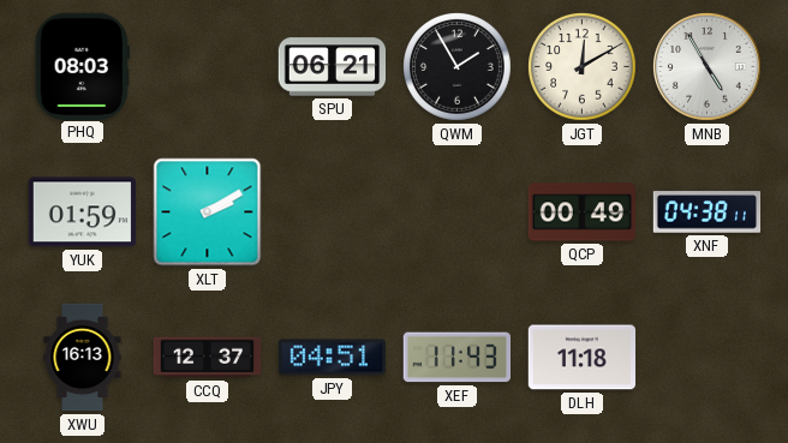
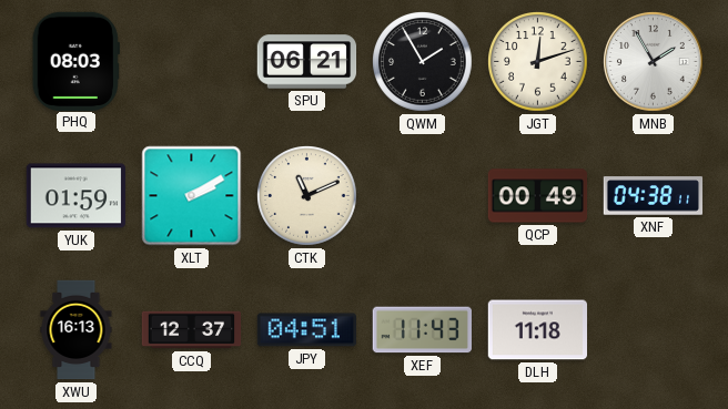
JGT: 12:10 -> 12:12 (538, 62)
MNB: 4:55 -> 1:55 (654, 62)
CTK: none -> 11:11 (307, 196)
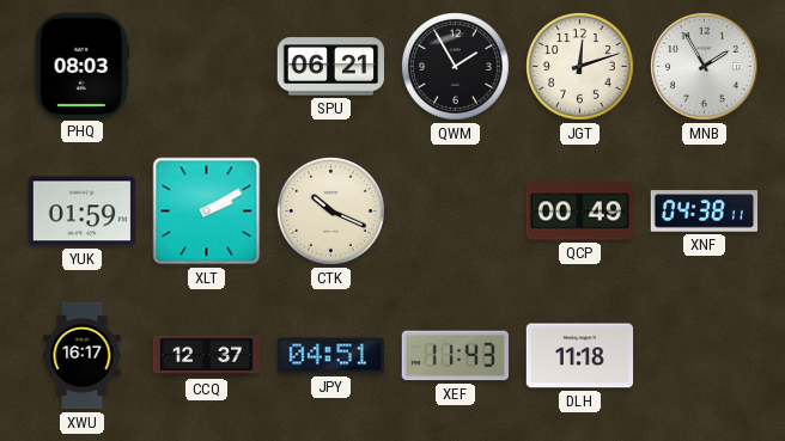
CTK: 11:11 -> 10:19 (331, 212)
XWU: 16:13 -> 16:17 (83, 356)
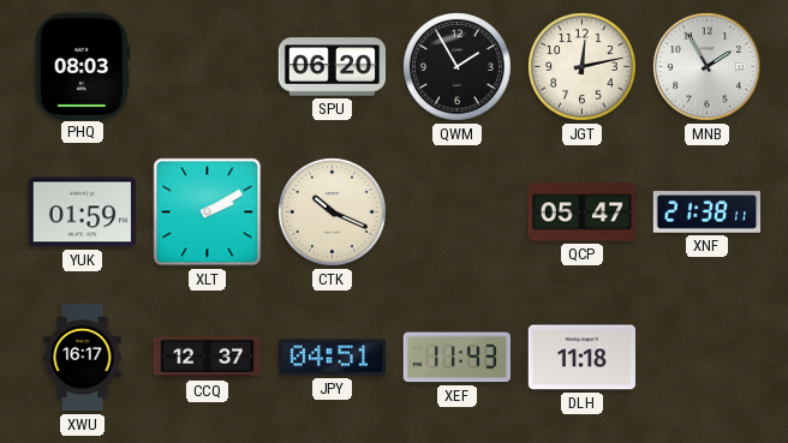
SPU: 06:21 -> 06:20 (333, 67)
JGT: 12:12 -> 12:13 (583, 67)
QCP: 00:49 -> 05:47 (583, 212)
XNF: 04:38 -> 21:38 (708, 212)
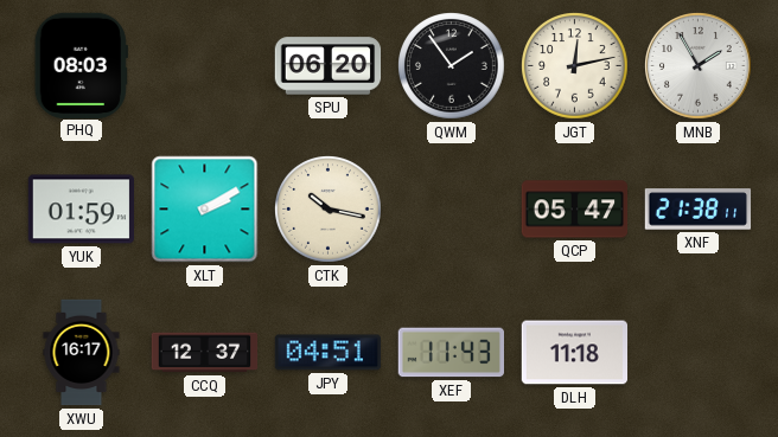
QWM: 1:55 -> 1:54 (452, 66)
CTK: 10:19 -> 10:17 (329, 210)
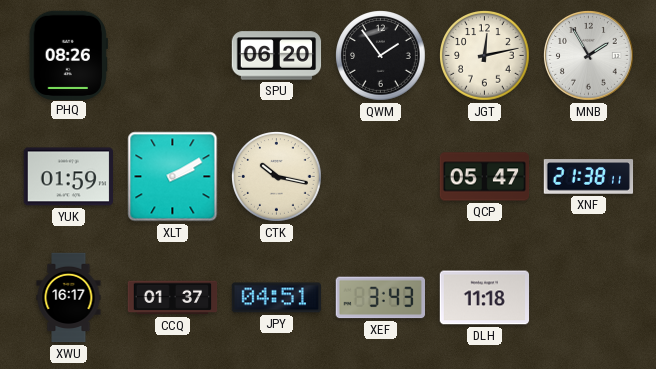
PHQ: 08:03 -> 08:26 (68, 55)
CCQ: 12:37 -> 01:37 (173, 298)
XEF: 11:43 -> 3:43 (380, 298)
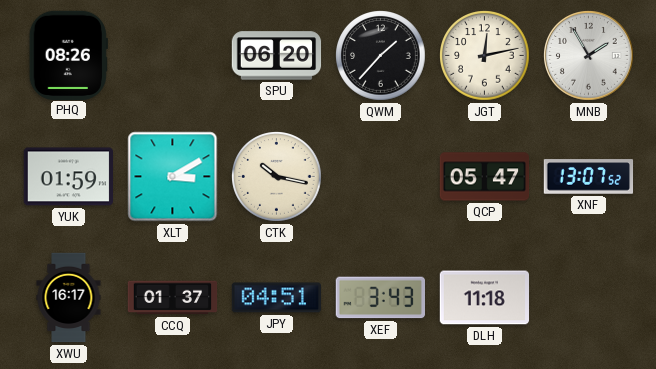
QWM: 1:54 -> 1:37 (381, 56)
XLT: 2:10 -> 3:10 (173, 177)
XNF: 21:38 -> 13:07 (589, 177)
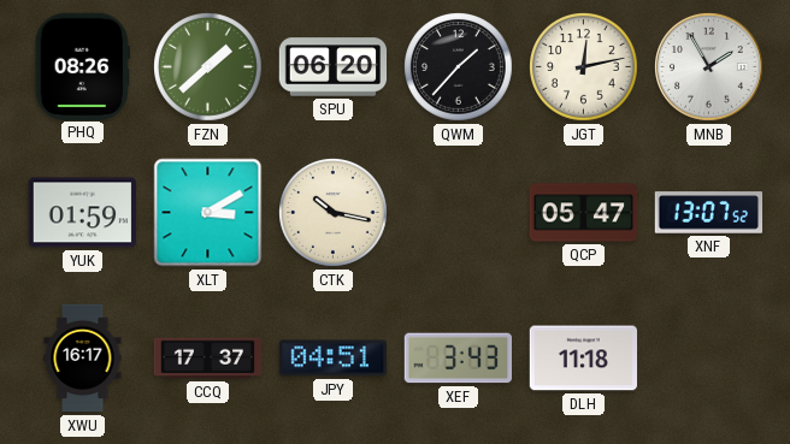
FZN: none -> 1:38 (208, 67)
CCQ: 01:37 -> 17:37 (208, 359)
